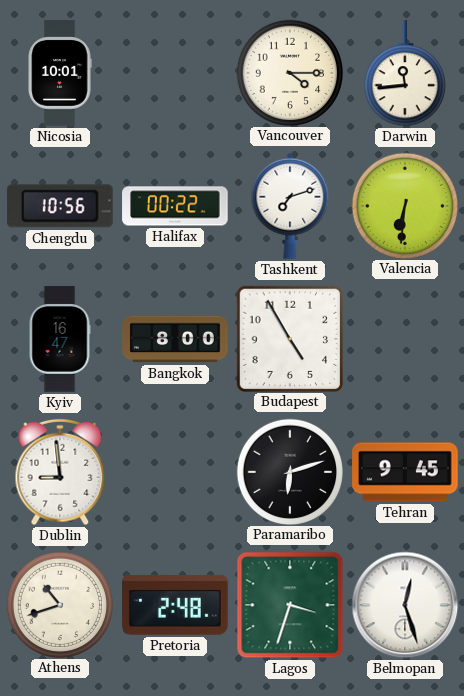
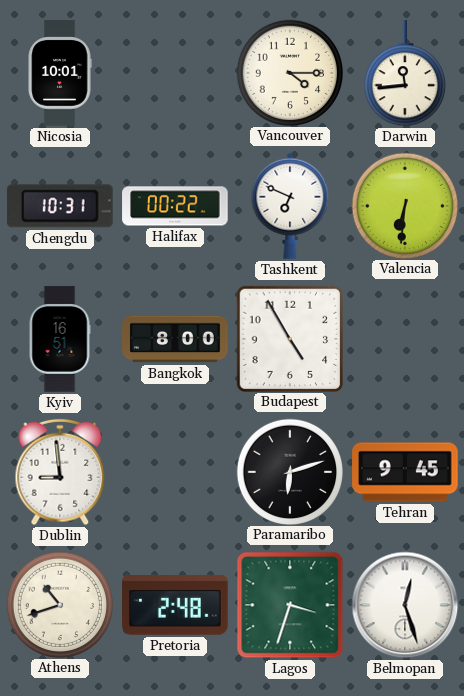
Chengdu: 10:56 -> 10:31 (61, 206)
Tashkent: 7:12 -> 6:49 (290, 206)
Kyiv: 16:47 -> 16:51 (60, 339)
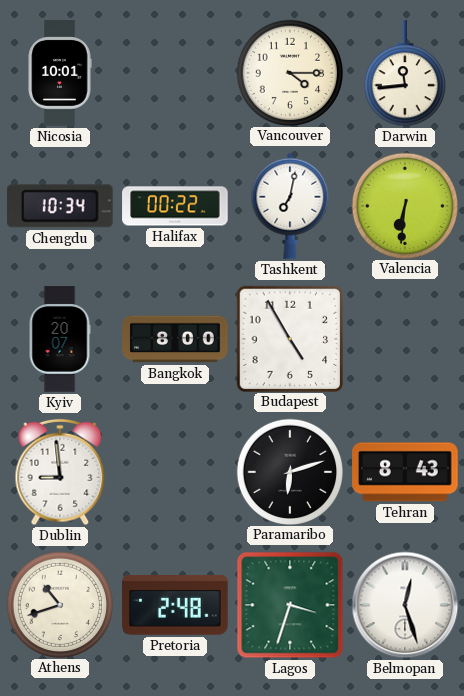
Chengdu: 10:31 -> 10:34 (61, 206)
Tashkent: 6:49 -> 7:02 (290, 206)
Kyiv: 16:51 -> 20:07 (60, 339)
Tehran: 9:45 -> 8:43 (405, 472)
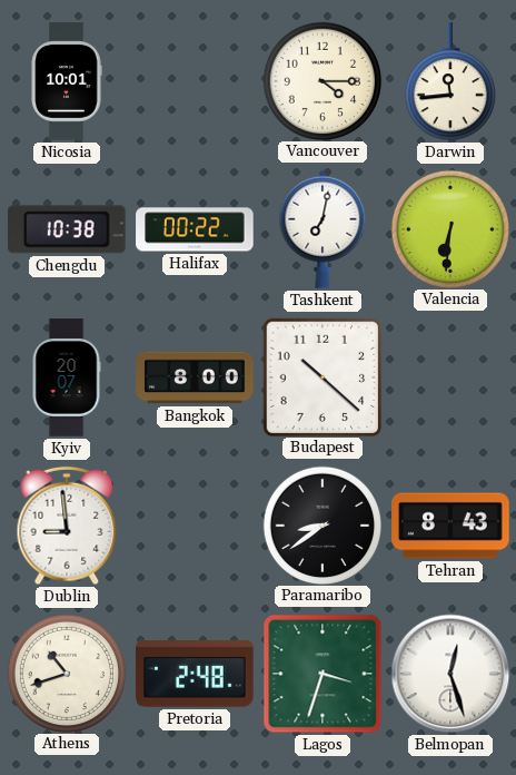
Chengdu: 10:34 -> 10:38 (68, 229)
Budapest: 4:55 -> 10:22 (321, 376)
Paramaribo: 6:12 -> 8:39 (321, 524)
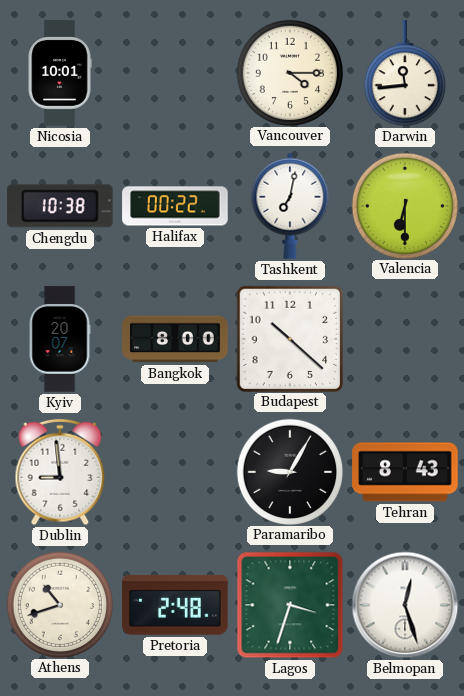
Valencia: 6:31 -> 6:30 (404, 205)
Paramaribo: 8:39 -> 9:05 (289, 471)
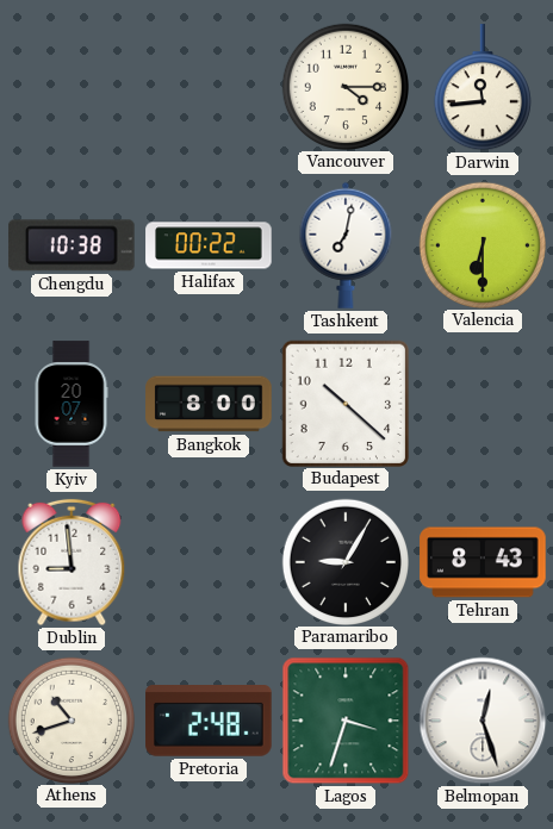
Nicosia: 10:01 -> none (60, 73)
